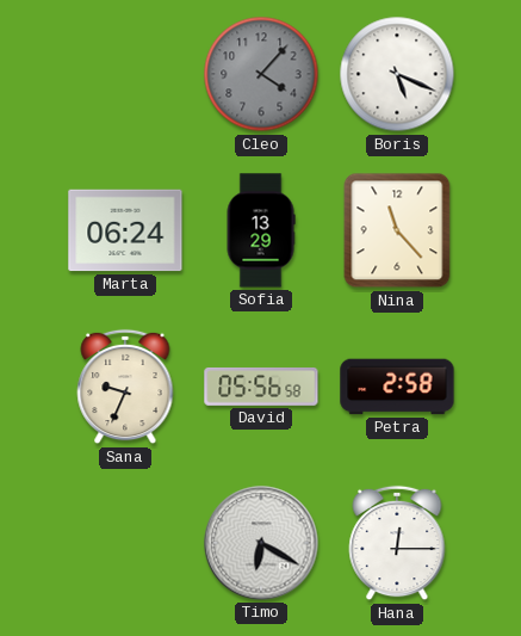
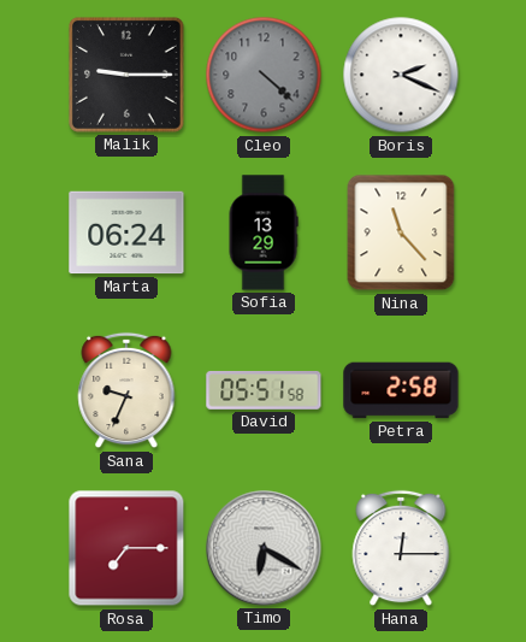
Malik: none -> 9:15 (126, 75)
Cleo: 4:07 -> 4:22 (264, 75)
Boris: 5:19 -> 2:19 (401, 75)
David: 05:56 -> 05:51 (264, 390)
Rosa: none -> 7:15 (126, 548)
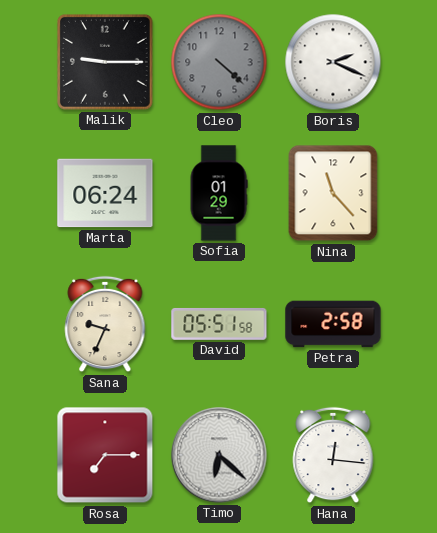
Sofia: 13:29 -> 01:29 (219, 193)
Timo: 6:20 -> 6:22 (219, 455)
Hana: 12:15 -> 12:16 (333, 455)
